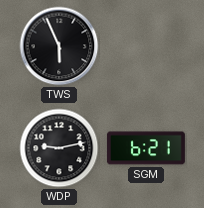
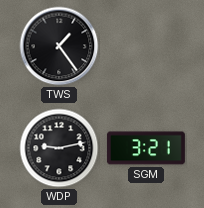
TWS: 5:56 -> 1:24 (59, 46)
SGM: 6:21 -> 3:21 (146, 148)
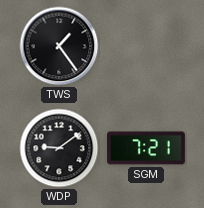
WDP: 9:13 -> 9:09 (59, 148)
SGM: 3:21 -> 7:21 (146, 148)
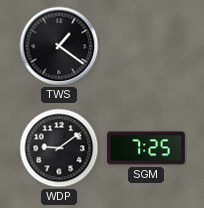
TWS: 1:24 -> 1:21 (59, 46)
SGM: 7:21 -> 7:25 (146, 148)
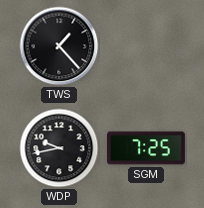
TWS: 1:21 -> 1:23 (59, 46)
WDP: 9:09 -> 9:43 (59, 148)
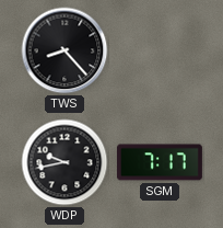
TWS: 1:23 -> 8:23 (64, 50)
SGM: 7:25 -> 7:17 (160, 162)
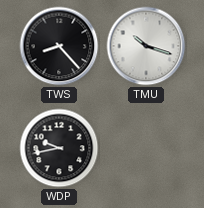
TMU: none -> 10:18 (146, 46)
SGM: 7:17 -> none (160, 162)
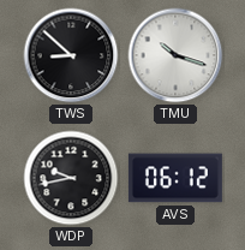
TWS: 8:23 -> 8:52 (71, 55)
AVS: none -> 06:12 (175, 178)
